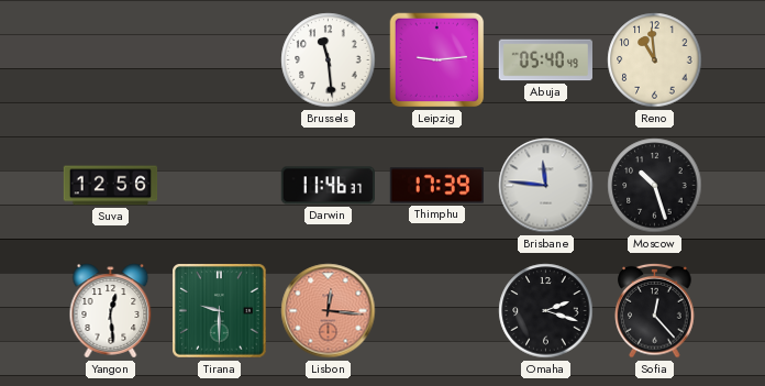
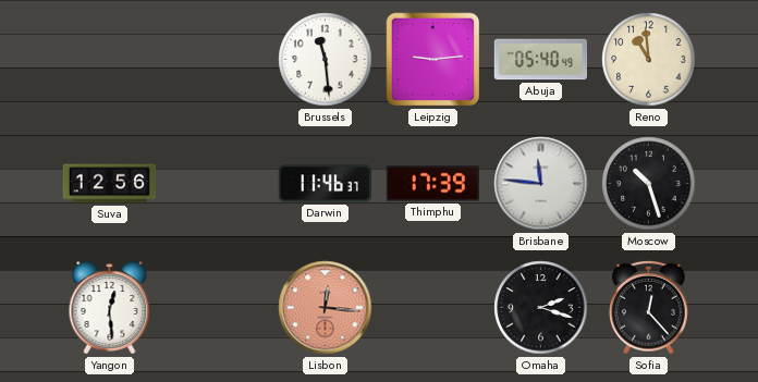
Tirana: 9:30 -> none (220, 311)
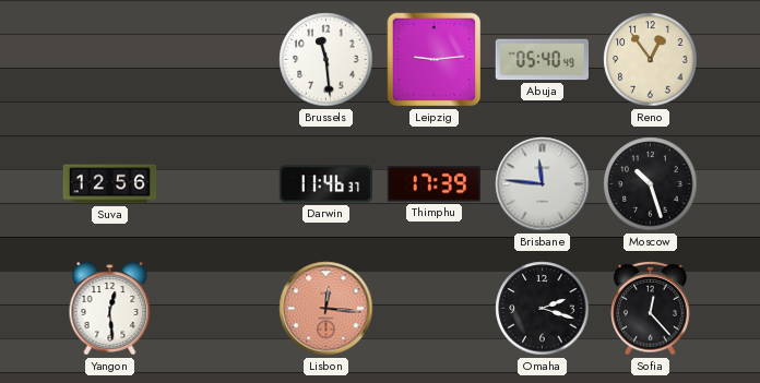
Reno: 10:59 -> 12:54 (651, 60)
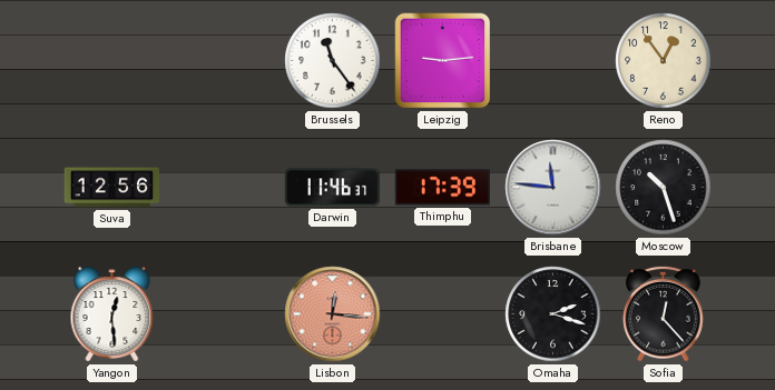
Brussels: 11:29 -> 11:24 (333, 61)
Abuja: 05:40 -> none (542, 60)
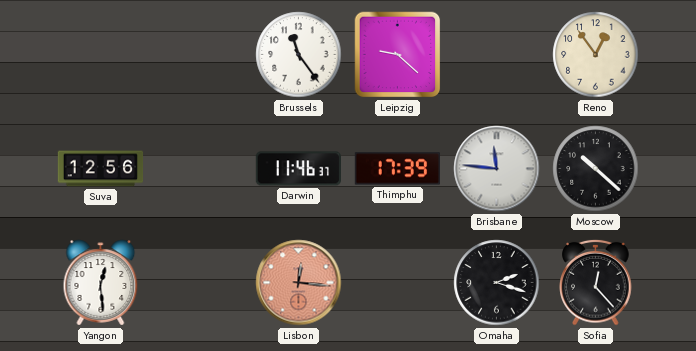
Leipzig: 9:14 -> 9:22 (398, 55)
Moscow: 10:27 -> 10:22 (596, 169)
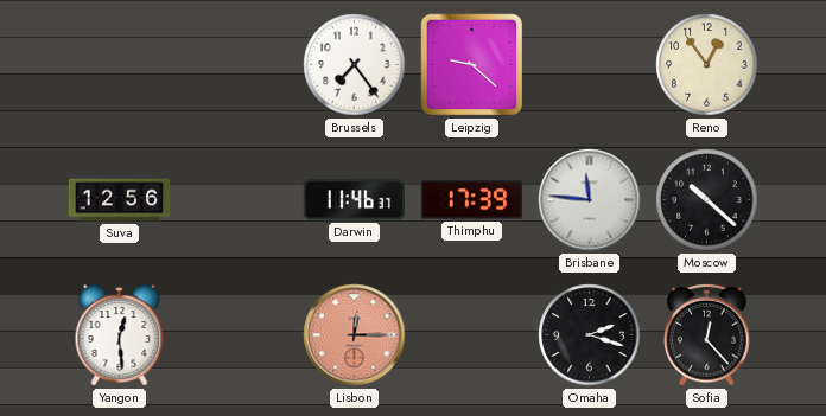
Brussels: 11:24 -> 7:24 (355, 65)
Lisbon: 12:16 -> 12:15 (355, 335)
